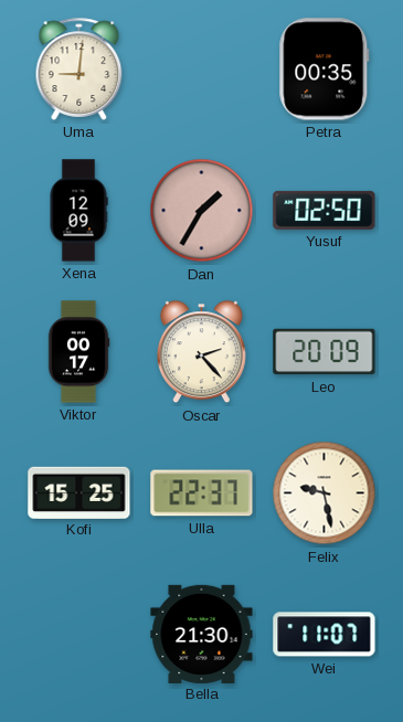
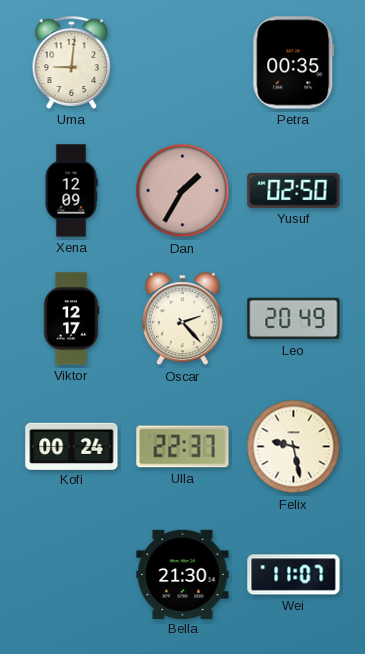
Viktor: 00:17 -> 12:17 (71, 319)
Leo: 20:09 -> 20:49 (294, 319)
Kofi: 15:25 -> 00:24 (72, 446)
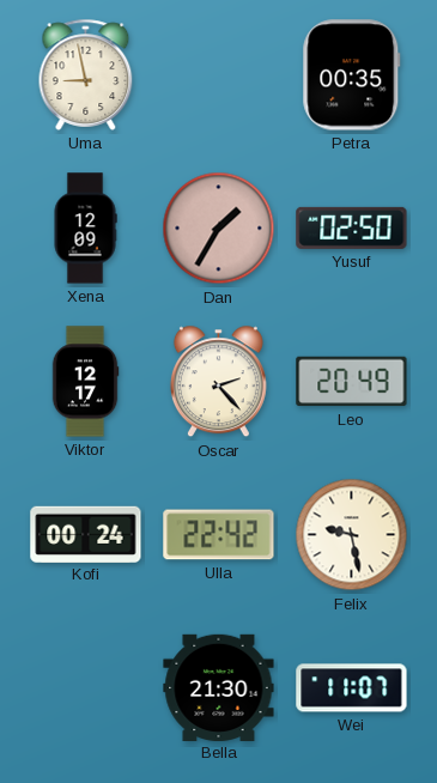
Uma: 9:01 -> 8:58 (86, 74)
Ulla: 22:37 -> 22:42 (219, 535)
